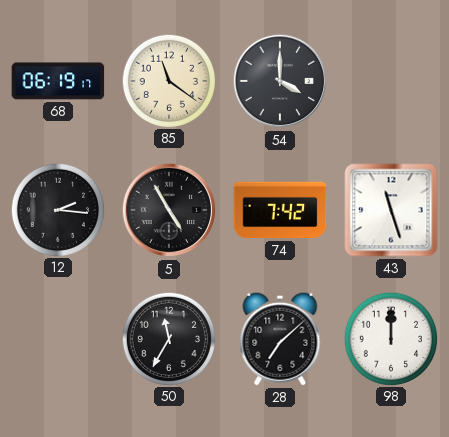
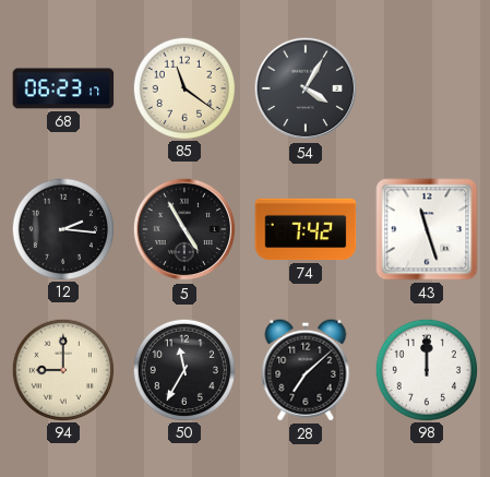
68: 06:19 -> 06:23 (63, 88)
54: 4:00 -> 4:05 (306, 88)
94: none -> 9:00 (62, 369)
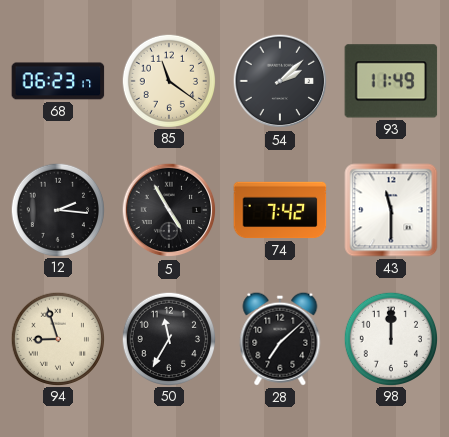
54: 4:05 -> 2:08 (280, 81)
93: none -> 11:49 (391, 81)
43: 11:27 -> 11:30 (391, 210)
94: 9:00 -> 8:57 (57, 338)
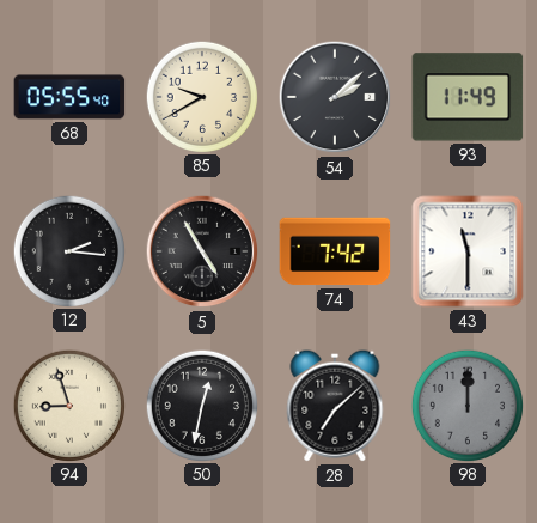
68: 06:23 -> 05:55 (69, 97)
85: 11:21 -> 9:40 (201, 96)
50: 11:35 -> 12:32 (201, 405)
98 dial: white -> grey (466, 405)
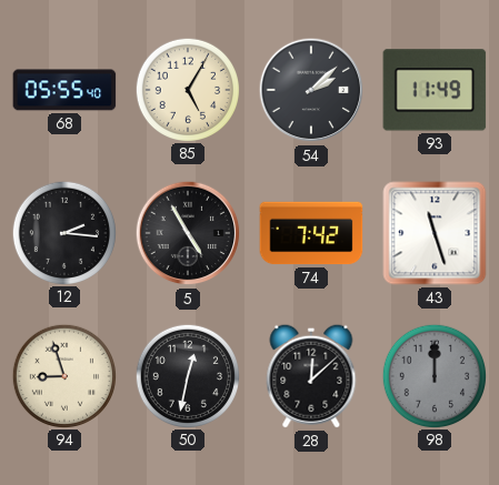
85: 9:40 -> 5:05 (187, 89)
43: 11:30 -> 11:27 (435, 233)
28: 7:08 -> 12:08 (311, 376)
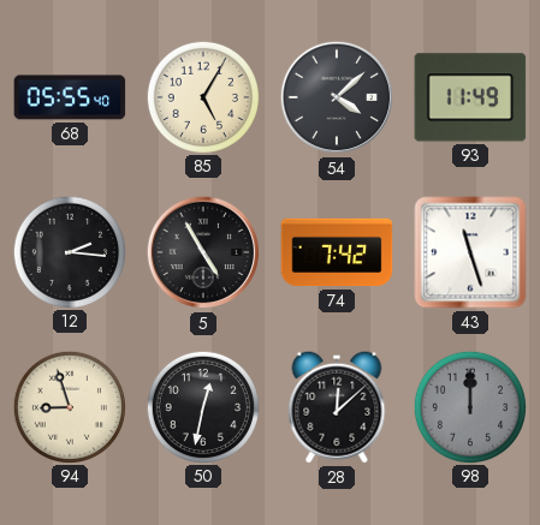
54: 2:08 -> 4:08 (337, 97)
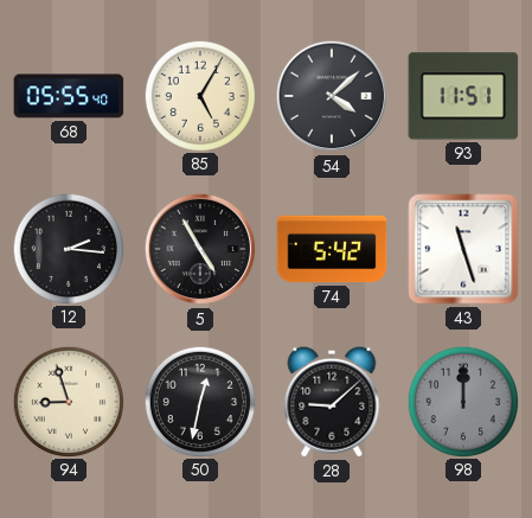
93: 11:49 -> 11:51 (463, 96)
74: 7:42 -> 5:42 (332, 249)
28: 12:08 -> 9:08 (332, 402)
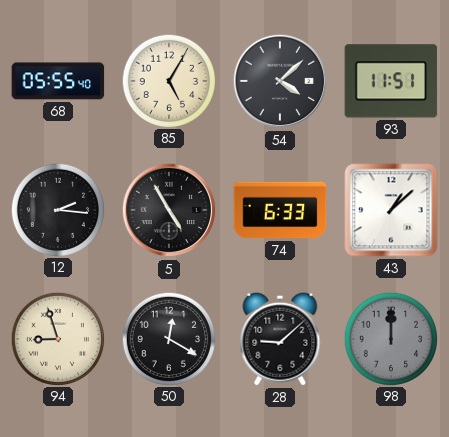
74: 5:42 -> 6:33 (280, 210)
43: 11:27 -> 1:08 (391, 210)
50: 12:32 -> 12:20 (168, 338)
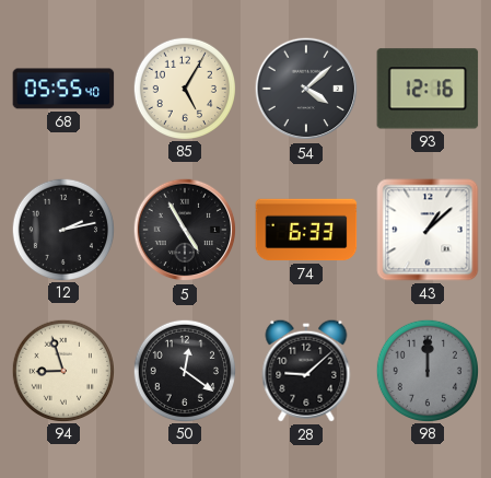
93: 11:51 -> 12:16 (428, 89)
12: 2:16 -> 2:13 (62, 229)
50: 12:20 -> 12:21 (184, 370)
